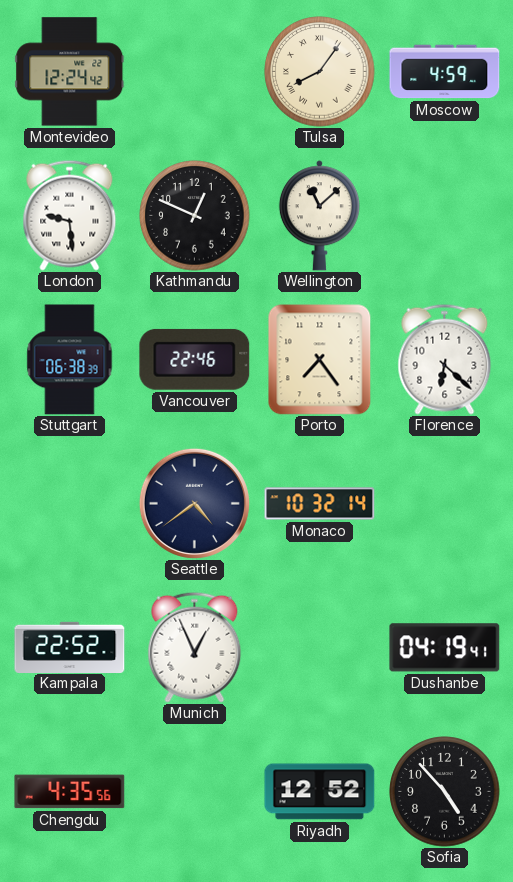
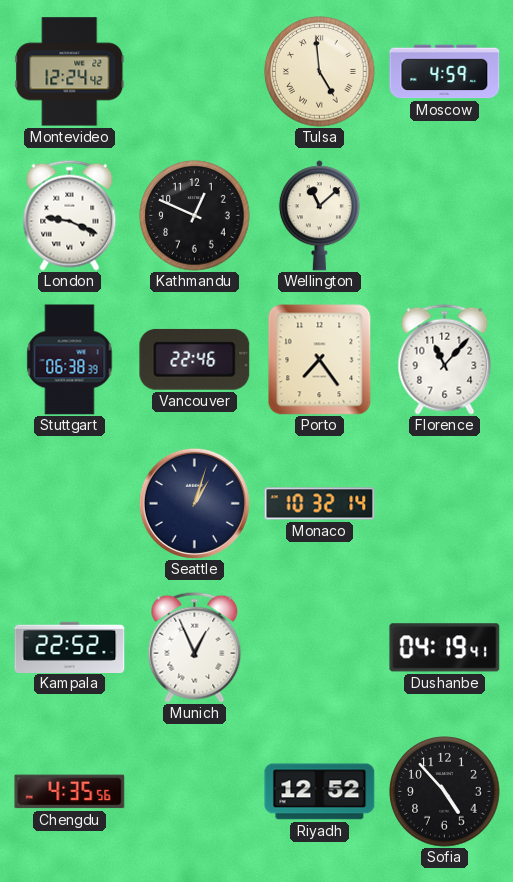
Tulsa: 8:06 -> 4:59 (320, 72)
London: 9:29 -> 9:19 (70, 215)
Florence: 6:22 -> 11:07 (445, 359)
Seattle: 4:39 -> 1:03 (194, 503)
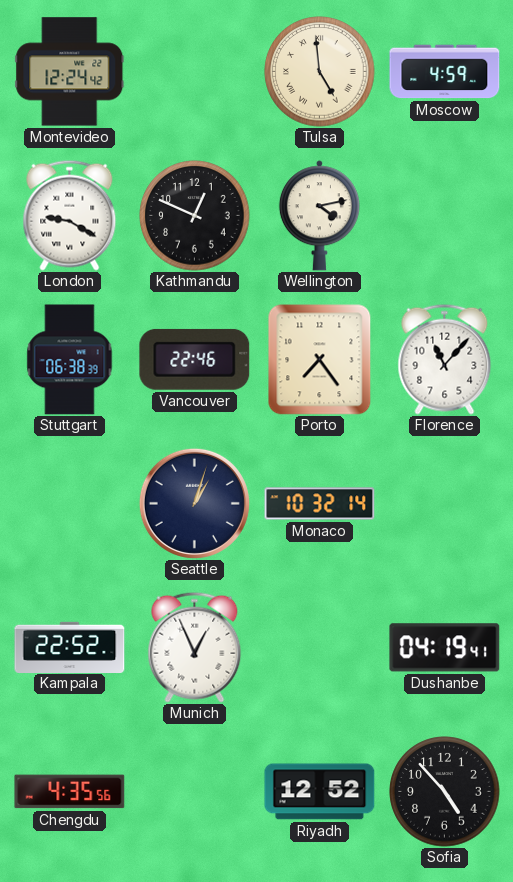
London: 9:19 -> 9:20 (70, 215)
Wellington: 11:08 -> 4:13 (319, 216)
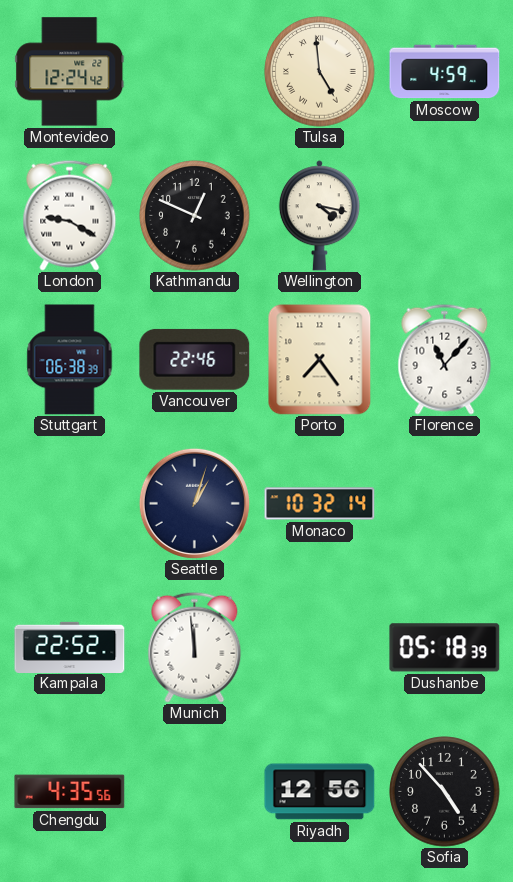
Wellington: 4:13 -> 4:17 (319, 216)
Munich: 12:56 -> 11:59 (195, 647)
Dushanbe: 04:19 -> 05:18 (445, 648)
Riyadh: 12:52 -> 12:56 (320, 792)
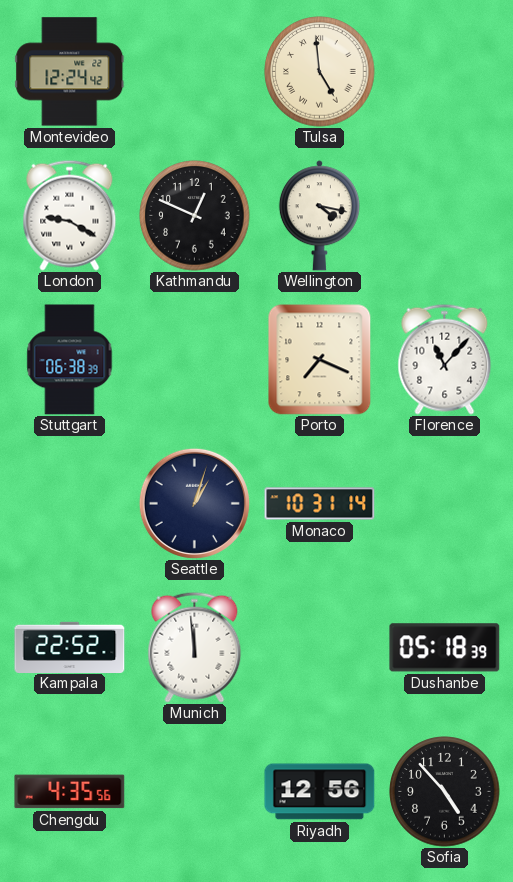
Moscow: 4:59 -> none (445, 72)
Vancouver: 22:46 -> none (195, 359)
Porto: 7:24 -> 7:19 (320, 360)
Monaco: 10:32 -> 10:31 (320, 504)
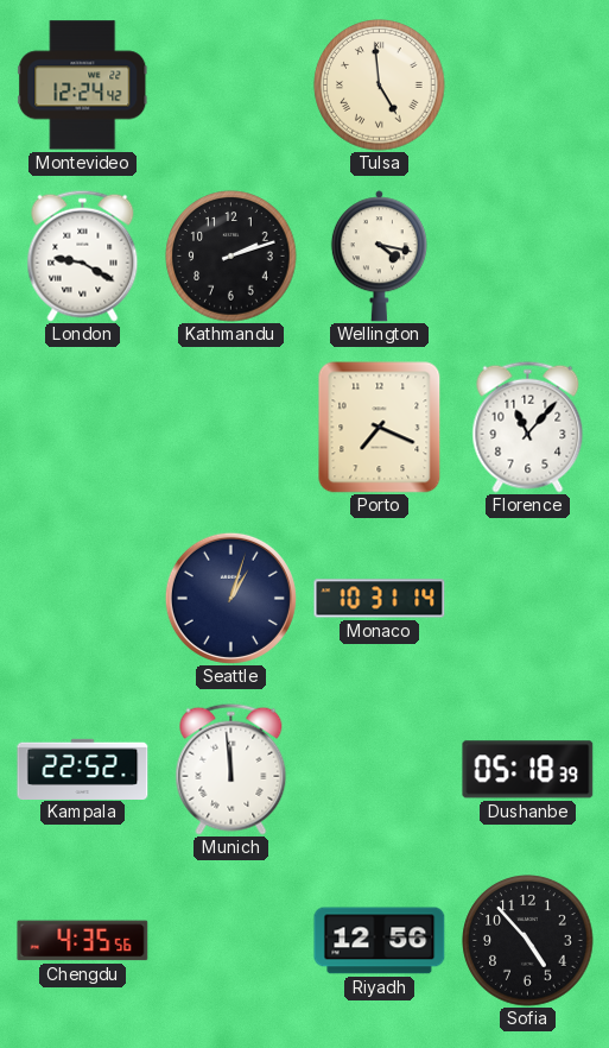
Kathmandu: 12:49 -> 2:12 (231, 257)
Stuttgart: 06:38 -> none (70, 360)
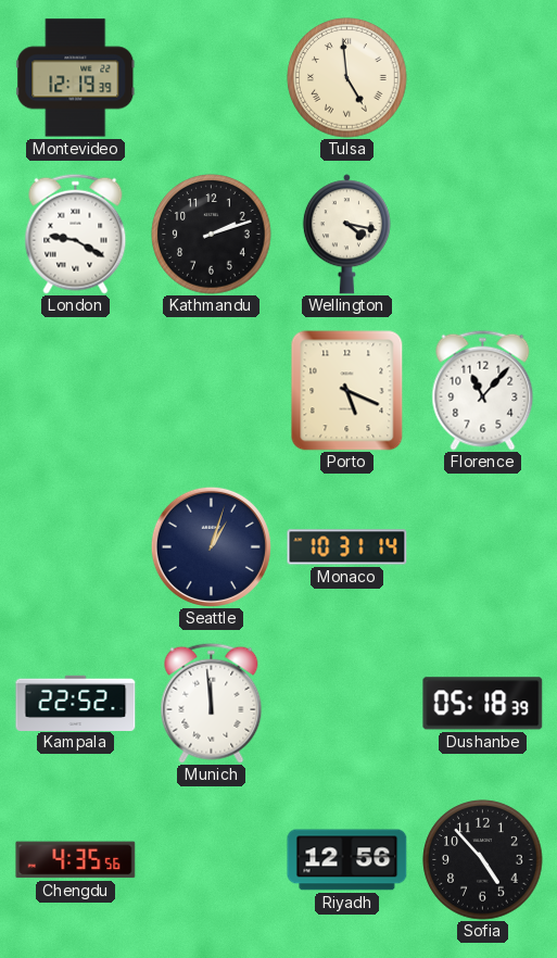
Montevideo: 12:24 -> 12:19 (76, 78)
Porto: 7:19 -> 5:19 (347, 391)
